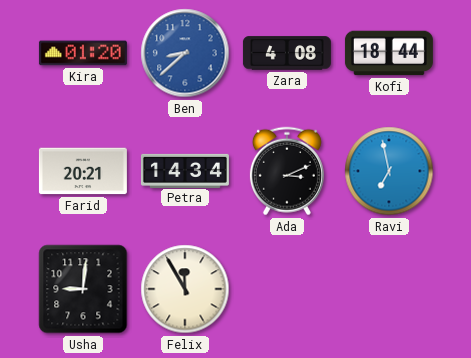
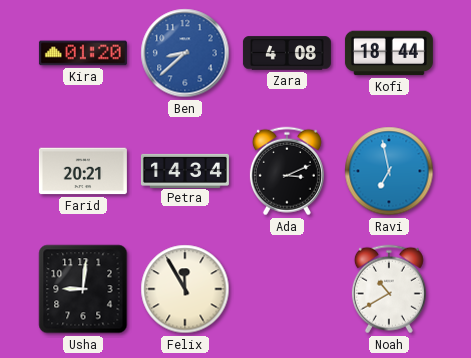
Noah: none -> 10:40 (389, 289)
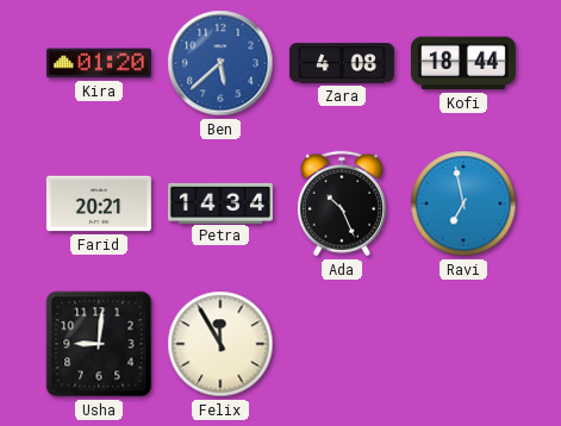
Ben: 8:38 -> 5:38 (220, 63)
Ada: 3:11 -> 10:26 (342, 203)
Noah: 10:40 -> none (389, 289)
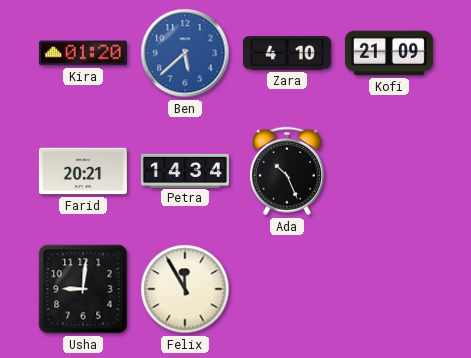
Zara: 4:08 -> 4:10 (287, 53)
Kofi: 18:44 -> 21:09 (389, 53)
Ravi: 6:58 -> none (463, 203)
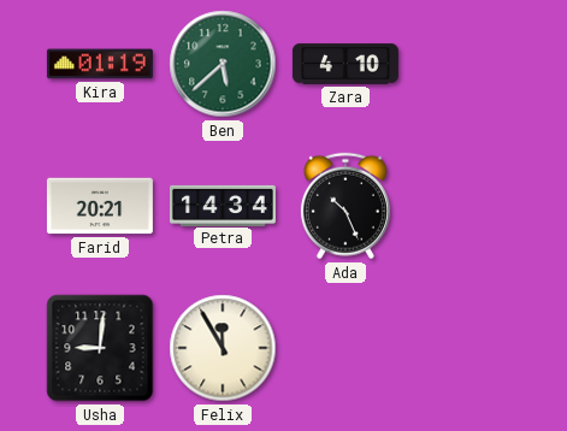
Kira: 01:20 -> 01:19 (100, 64)
Ben dial: blue -> green (223, 64)
Kofi: 21:09 -> none (389, 53)
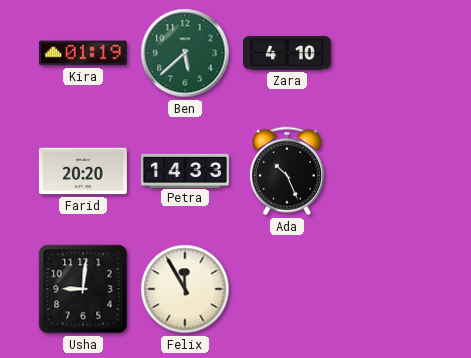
Farid: 20:21 -> 20:20 (83, 171)
Petra: 14:34 -> 14:33 (185, 170)
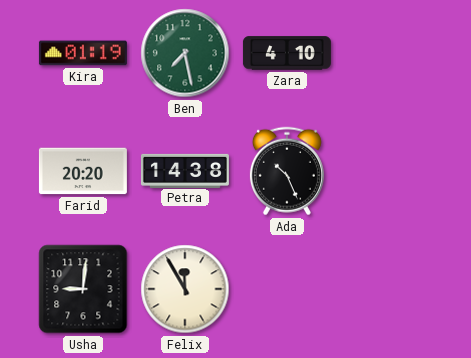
Ben: 5:38 -> 7:28 (185, 53)
Petra: 14:33 -> 14:38 (185, 170)
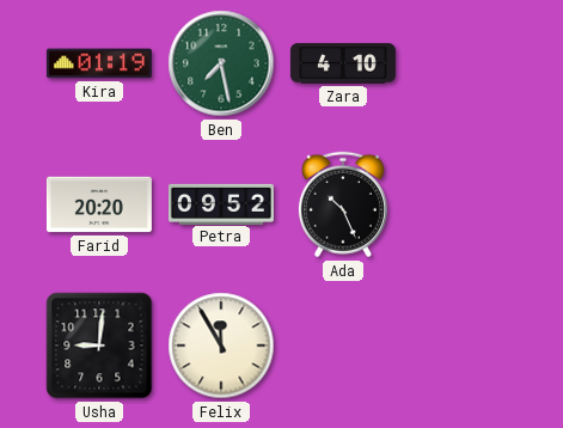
Petra: 14:38 -> 09:52 (221, 203)
